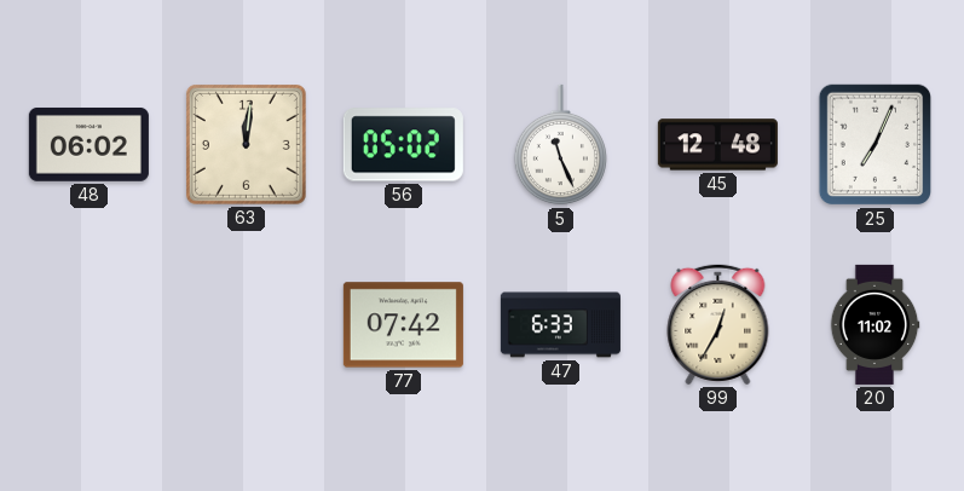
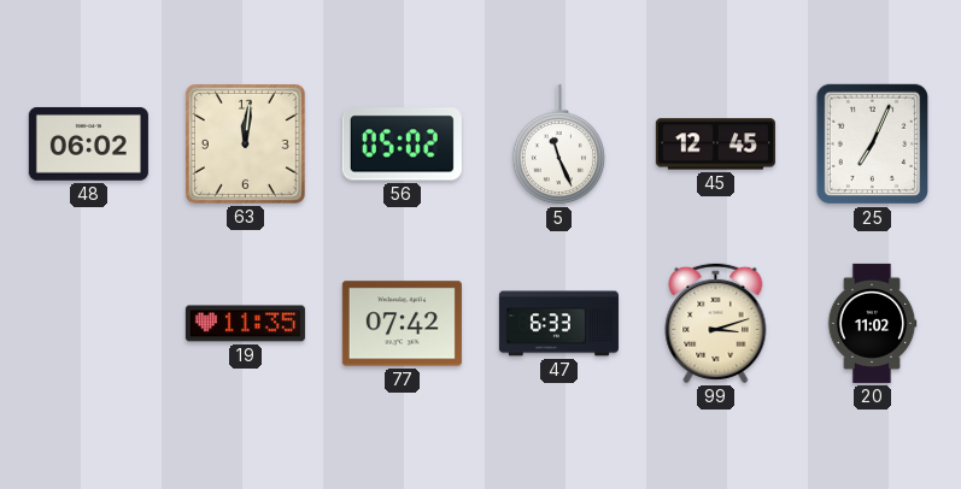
45: 12:48 -> 12:45 (715, 145)
19: none -> 11:35 (245, 324)
99: 12:35 -> 3:12 (716, 323)
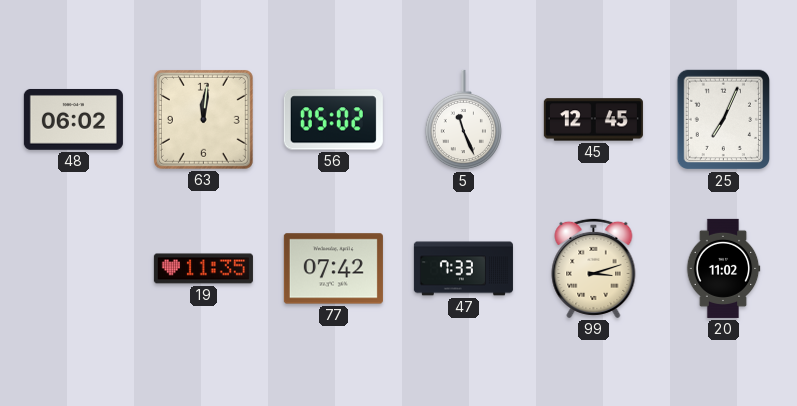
47: 6:33 -> 7:33 (463, 269)
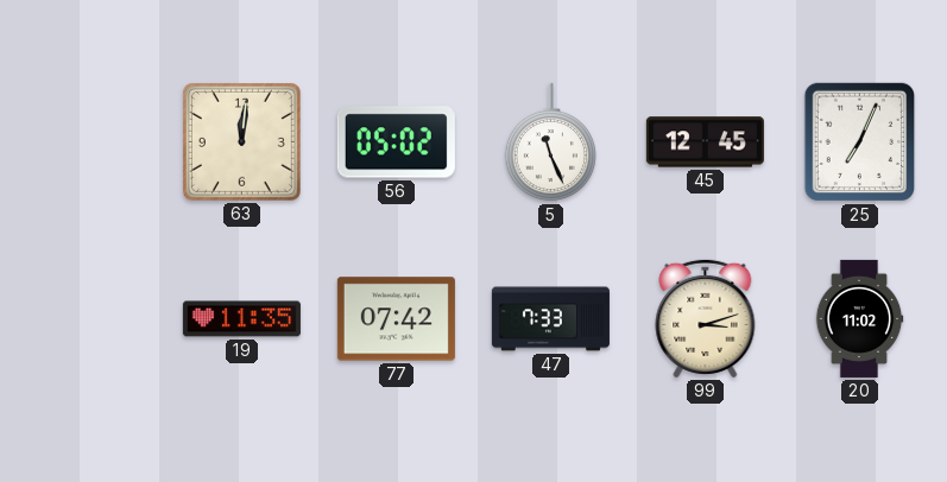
48: 06:02 -> none (73, 120)
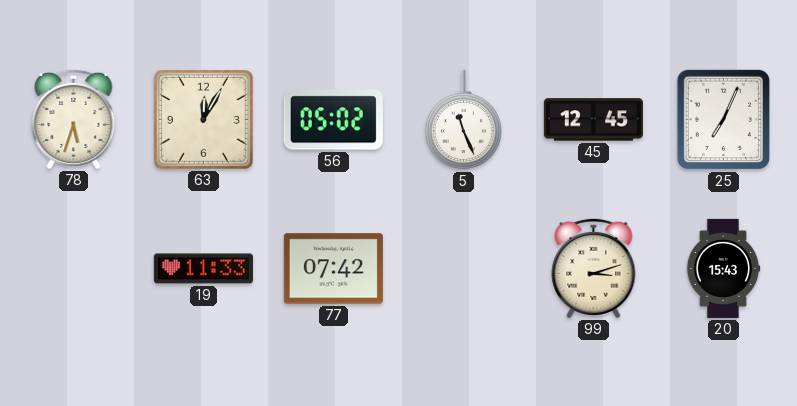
78: none -> 5:33 (74, 119)
63: 12:01 -> 12:05 (203, 119)
19: 11:35 -> 11:33 (203, 269)
47: 7:33 -> none (550, 319)
20: 11:02 -> 15:43 (723, 268)
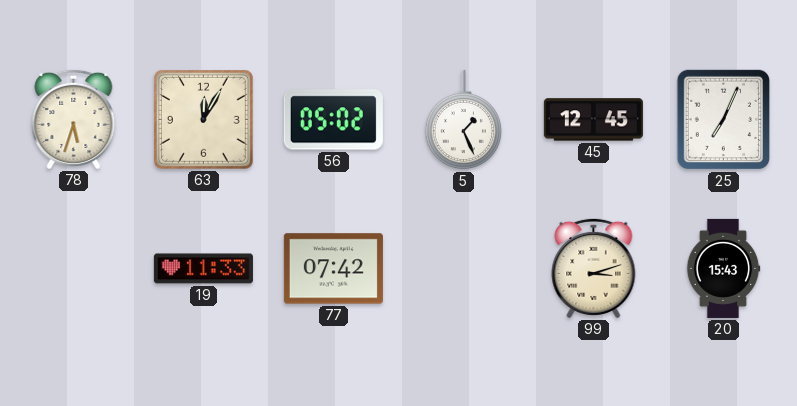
5: 11:26 -> 1:26 (463, 120)
